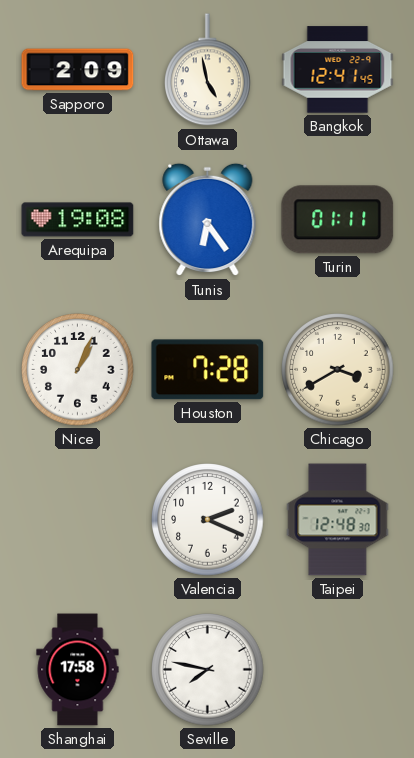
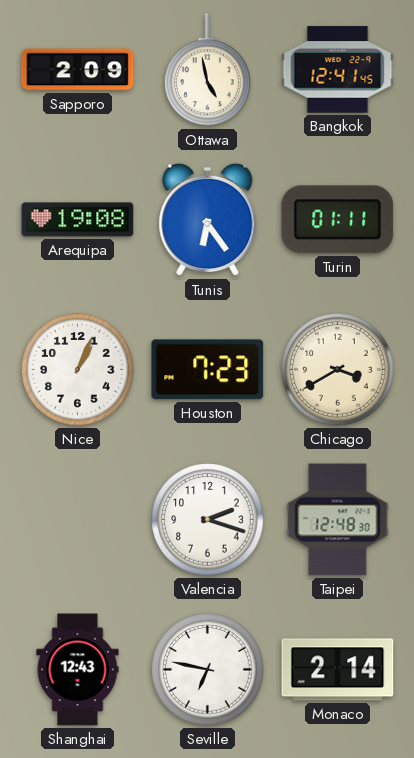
Houston: 7:28 -> 7:23 (208, 370)
Valencia: 2:19 -> 2:18 (208, 520)
Shanghai: 17:58 -> 12:43 (78, 670)
Seville: 7:47 -> 6:47 (208, 670)
Monaco: none -> 2:14 (338, 670)
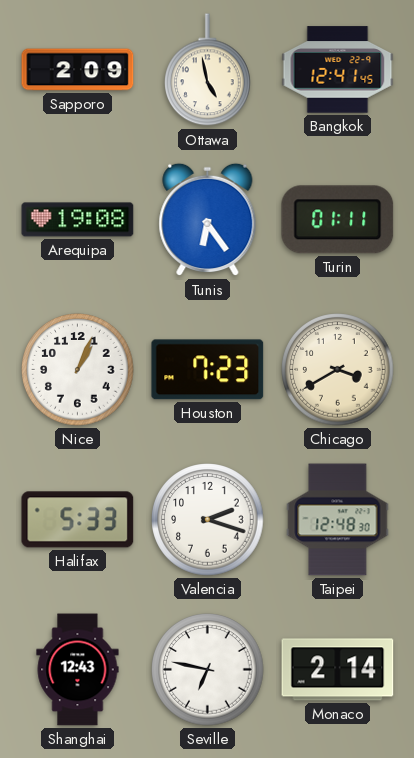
Halifax: none -> 5:33 (78, 520)
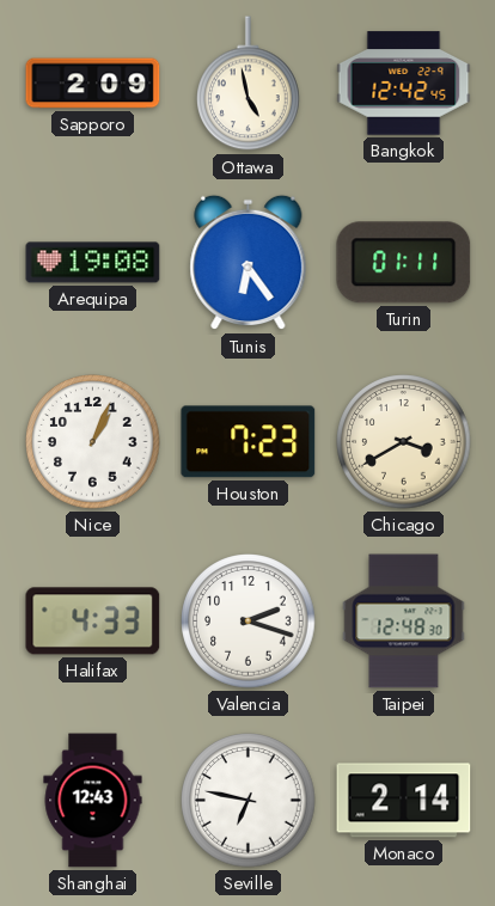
Bangkok: 12:41 -> 12:42 (404, 84)
Halifax: 5:33 -> 4:33 (93, 622)
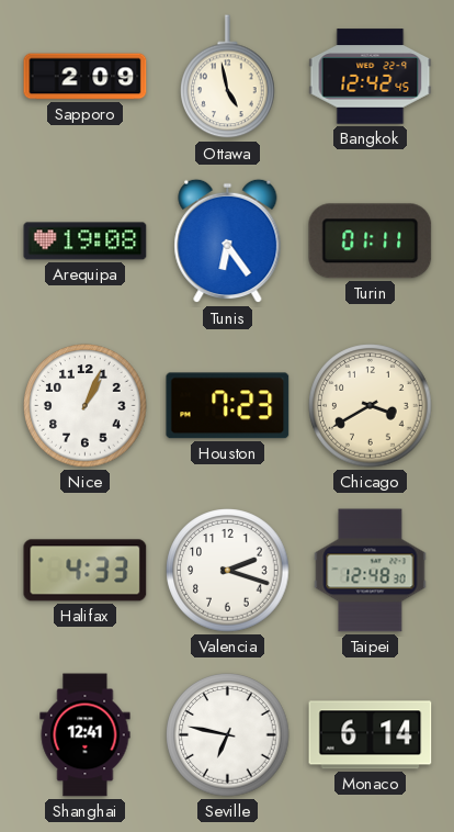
Shanghai: 12:43 -> 12:41 (86, 735)
Monaco: 2:14 -> 6:14 (371, 735)
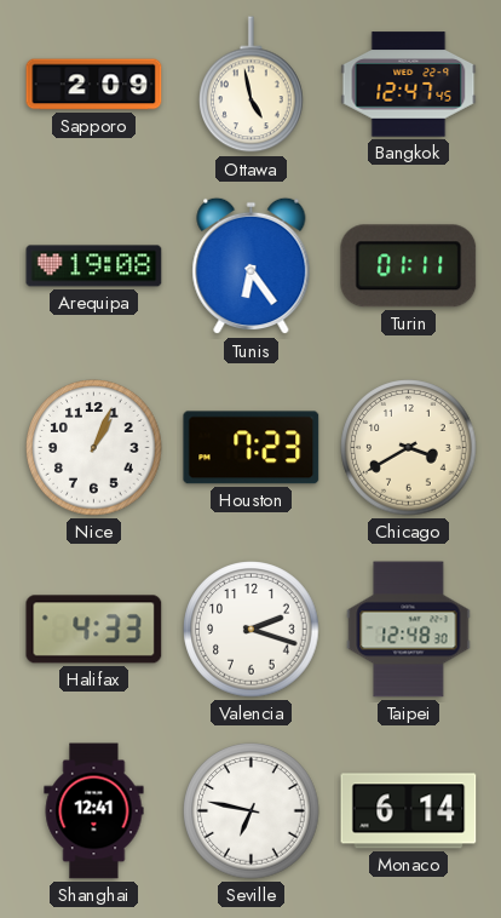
Bangkok: 12:42 -> 12:47 (409, 85)
